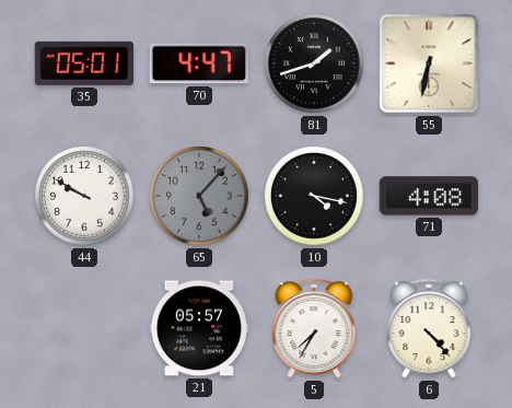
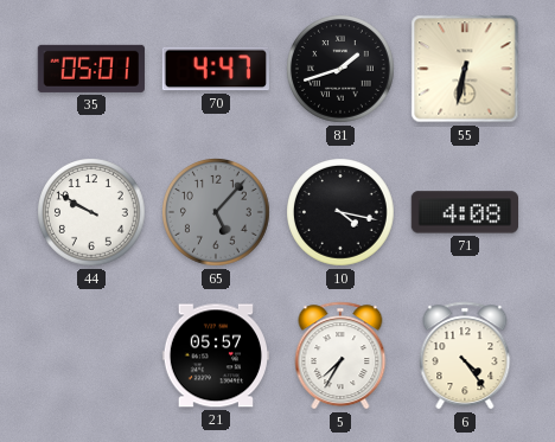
6: 4:23 -> 4:24 (465, 355)
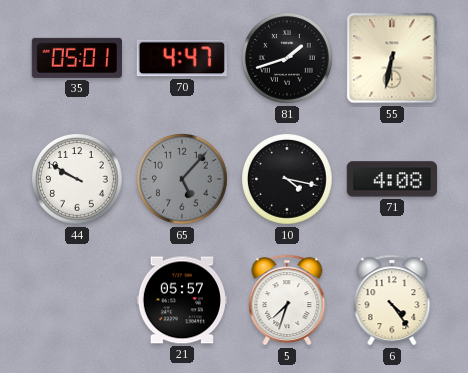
5: 7:35 -> 7:33 (287, 300)
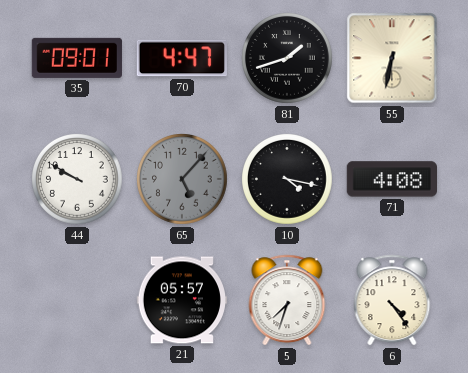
35: 05:01 -> 09:01 (77, 58)
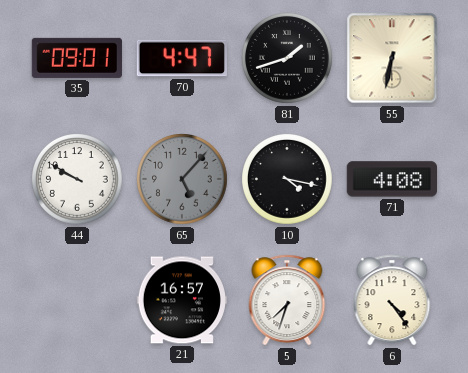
21: 05:57 -> 16:57 (181, 300)
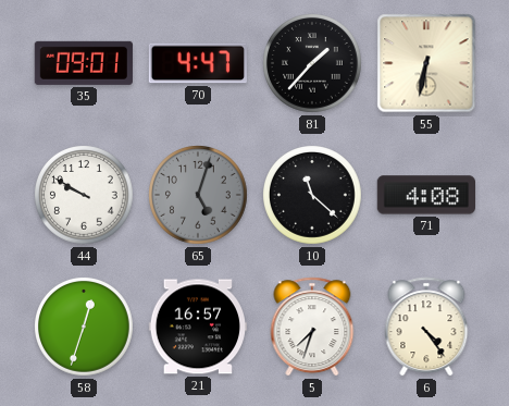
81: 1:42 -> 1:37 (313, 64)
65: 5:07 -> 5:03 (199, 196)
10: 4:17 -> 11:22 (313, 196)
58: none -> 12:33 (85, 328)
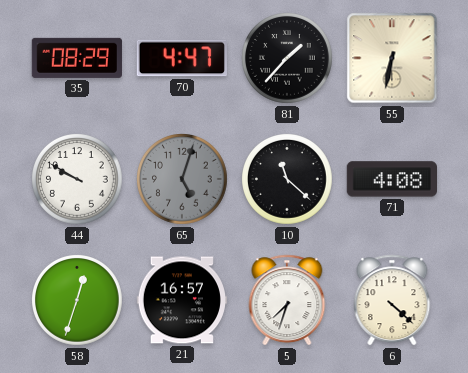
35: 09:01 -> 08:29 (77, 58)
6: 4:24 -> 4:22 (392, 300)
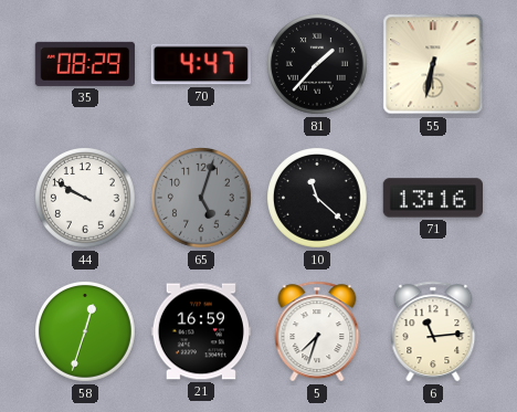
71: 4:08 -> 13:16 (432, 198)
21: 16:57 -> 16:59 (200, 331)
6: 4:22 -> 11:14 (433, 331)
